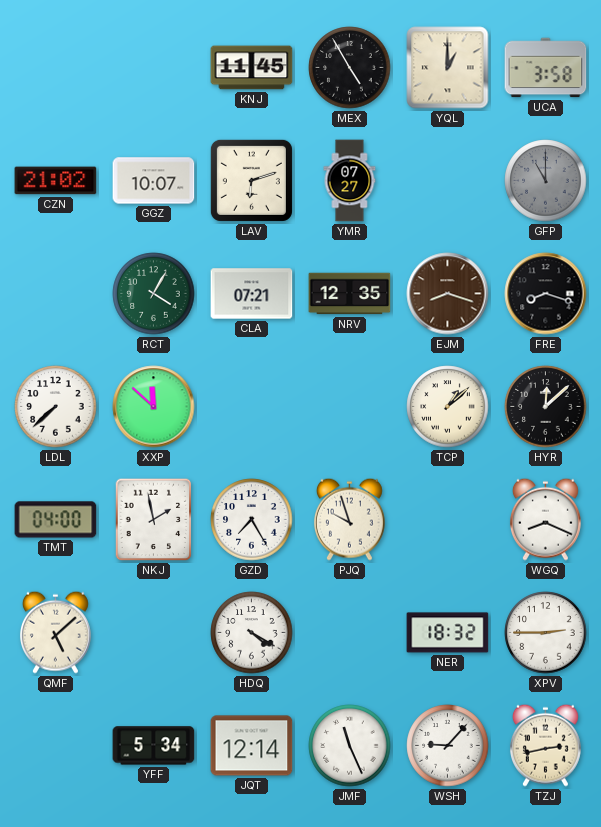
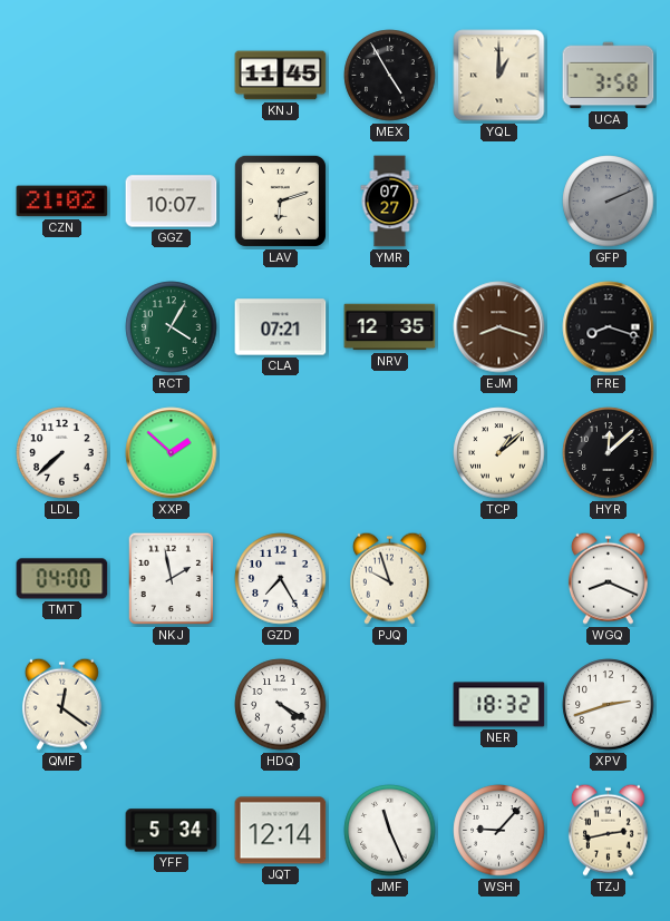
GFP: 11:00 -> 2:11 (609, 202)
XXP: 11:52 -> 1:52 (172, 453)
QMF: 5:08 -> 12:21 (61, 704)
XPV: 2:45 -> 2:42 (609, 705)
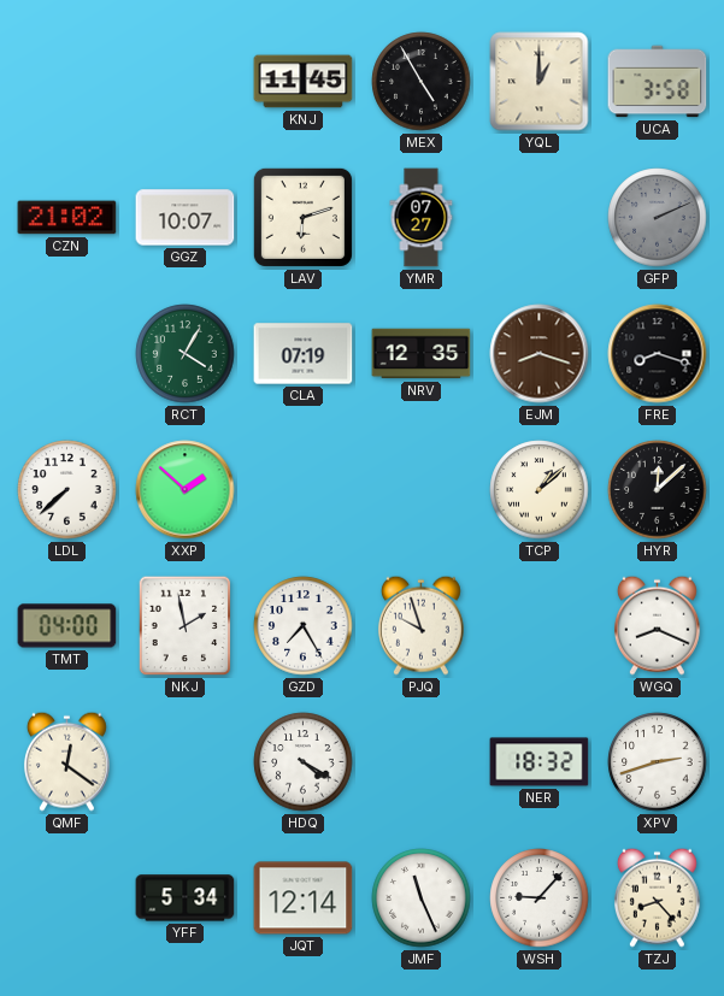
CLA: 07:21 -> 07:19 (304, 354)
TZJ: 2:43 -> 8:23 (657, 897)
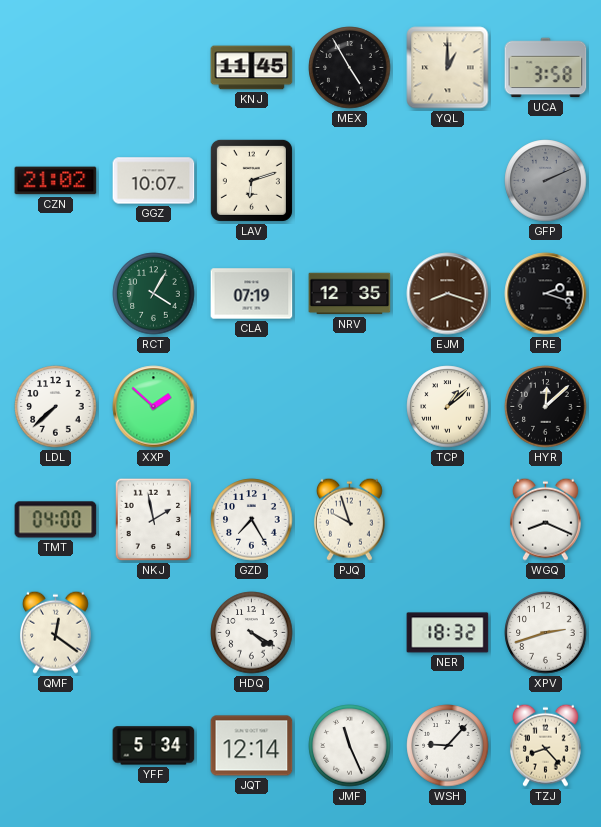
YMR: 07:27 -> none (422, 218)
FRE: 8:18 -> 2:18 (546, 294)
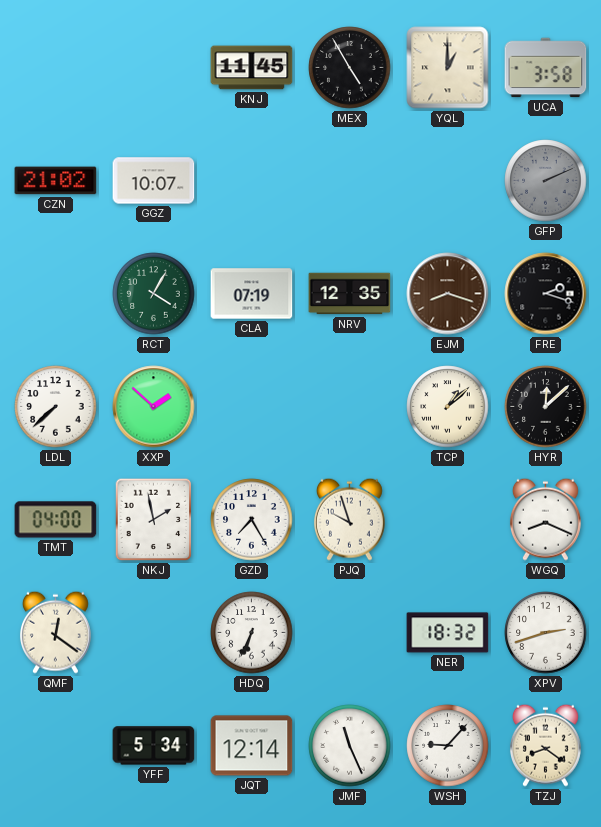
LAV: 6:12 -> none (251, 180)
HDQ: 4:20 -> 6:34 (252, 633)
TZJ: 8:23 -> 8:21 (545, 745)
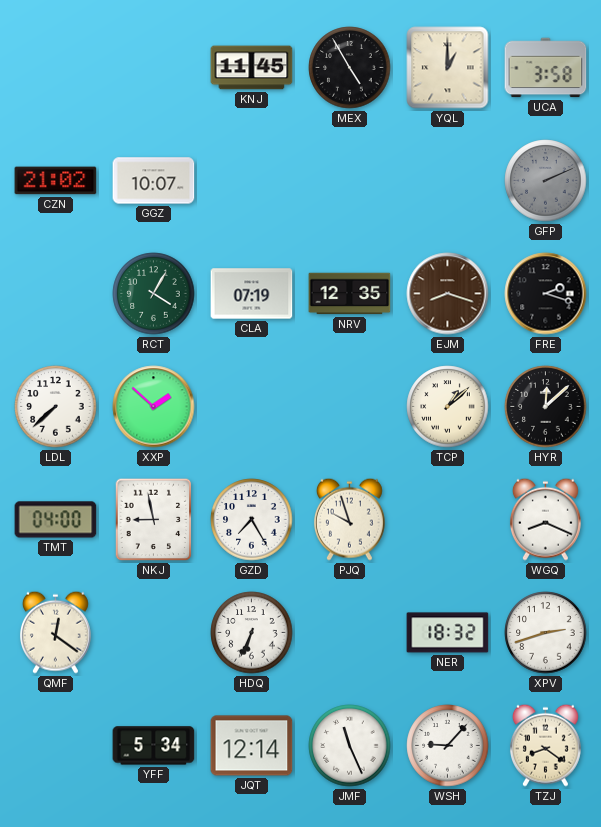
NKJ: 1:58 -> 8:58 (154, 520)
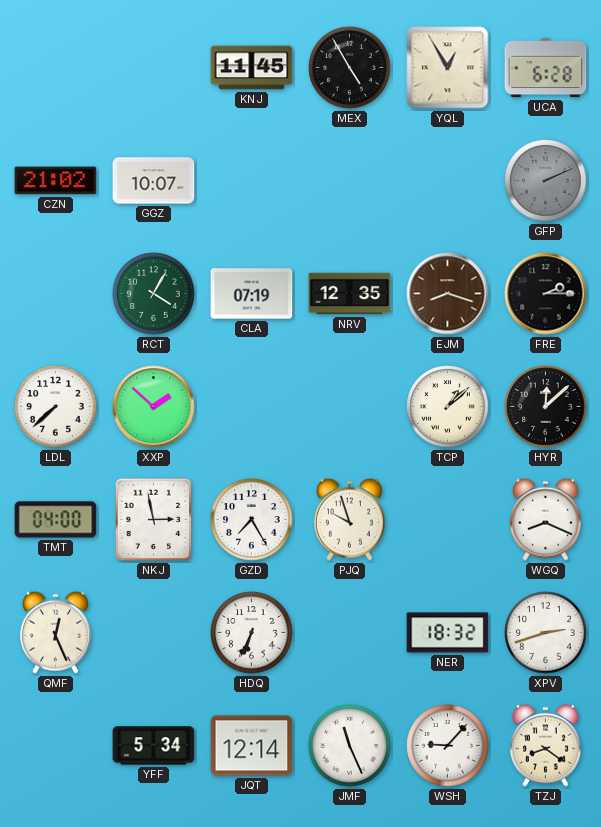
YQL: 1:00 -> 12:55 (448, 68)
UCA: 3:58 -> 6:28 (546, 68)
FRE: 2:18 -> 2:15 (546, 294)
NKJ: 8:58 -> 2:58 (154, 520)
QMF: 12:21 -> 12:26 (55, 632)
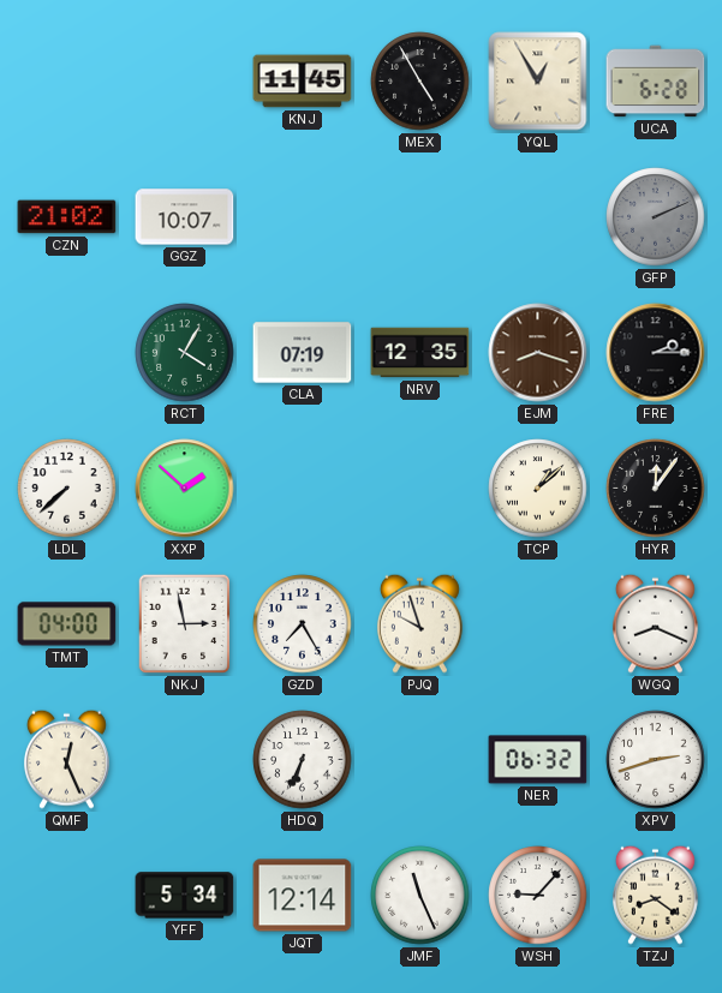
HYR: 12:08 -> 12:06 (656, 489)
NER: 18:32 -> 06:32 (538, 760)
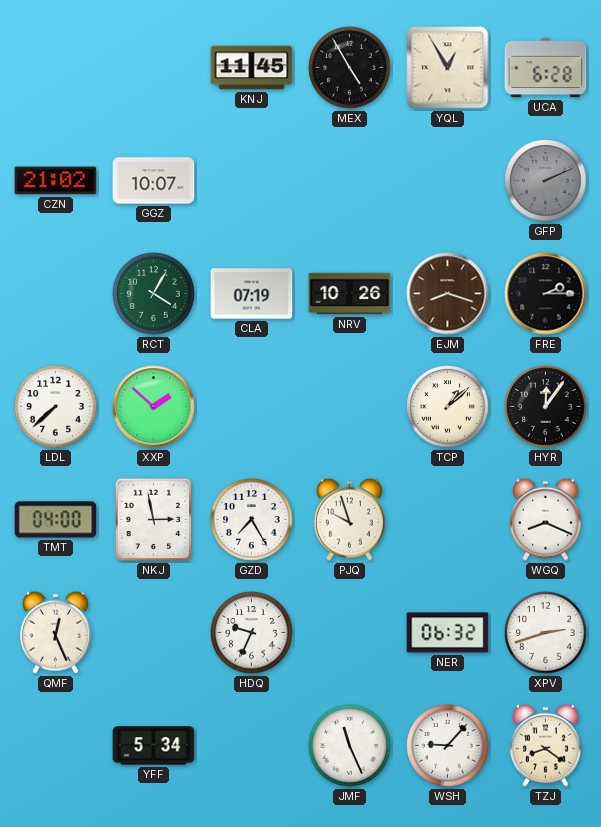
NRV: 12:35 -> 10:26 (350, 294)
HDQ: 6:34 -> 9:34 (252, 633)
JQT: 12:14 -> none (303, 896)
